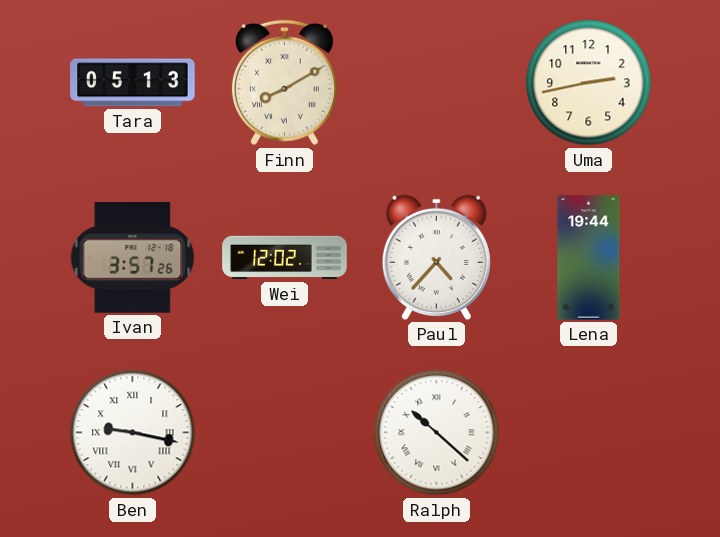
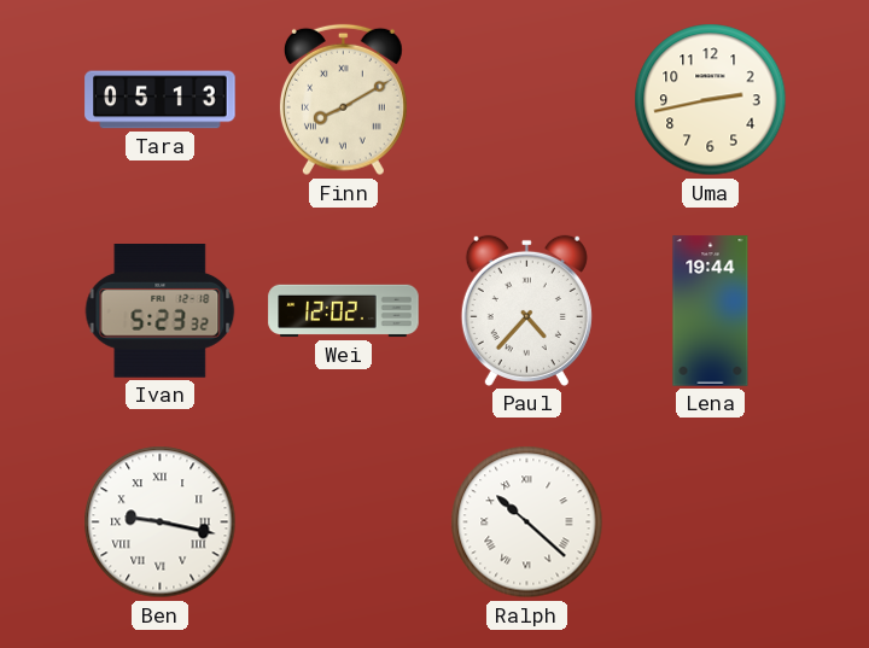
Ivan: 3:57 -> 5:23 (161, 311)
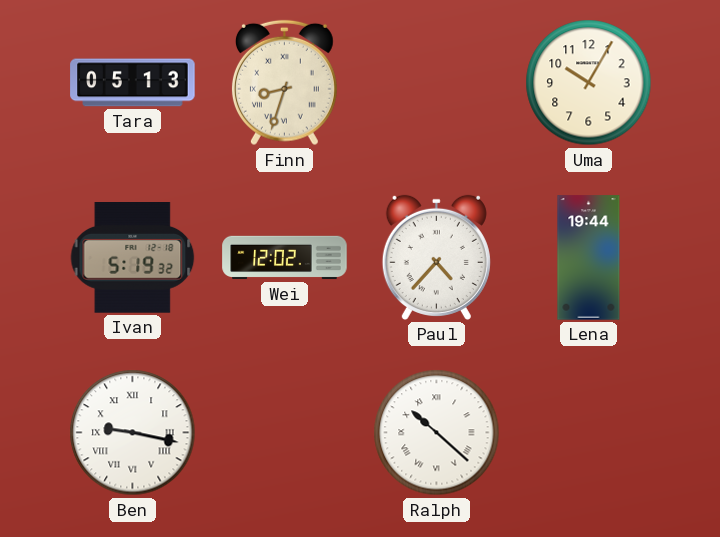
Finn: 8:10 -> 8:33 (284, 83)
Uma: 2:43 -> 10:05 (589, 83)
Ivan: 5:23 -> 5:19 (133, 258)
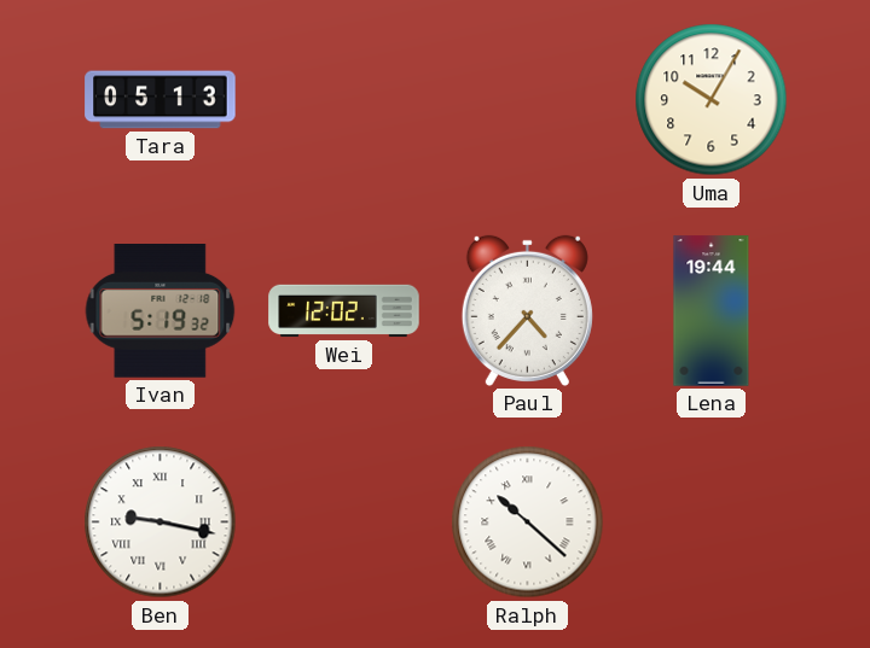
Finn: 8:33 -> none (284, 83)
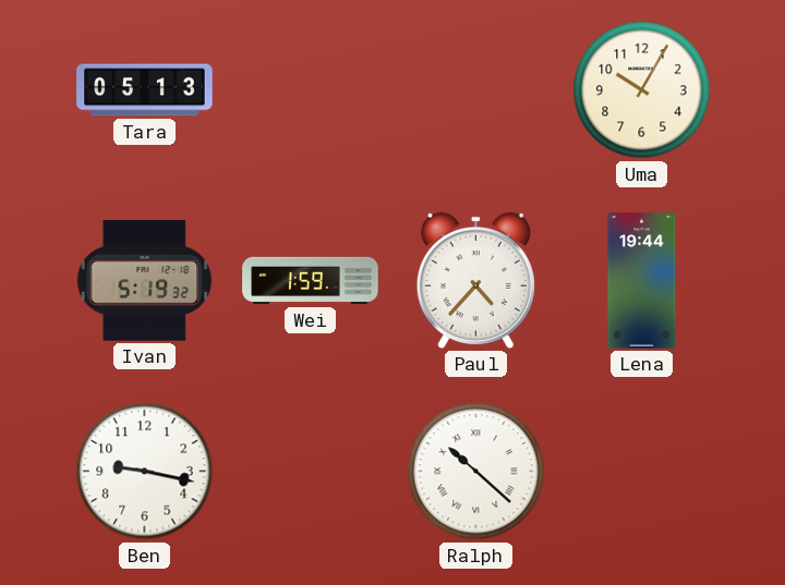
Wei: 12:02 -> 1:59 (311, 281)
Ben numerals: Roman -> Arabic (145, 472)
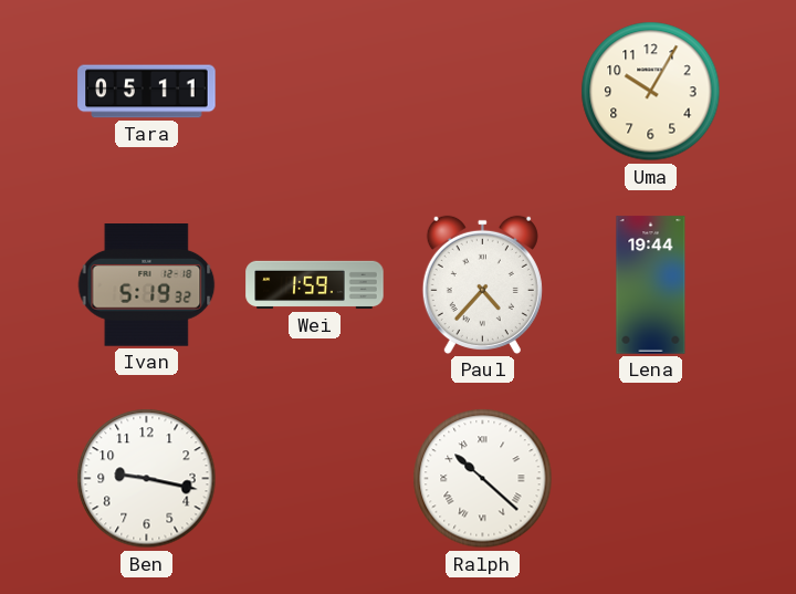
Tara: 05:13 -> 05:11 (147, 92)
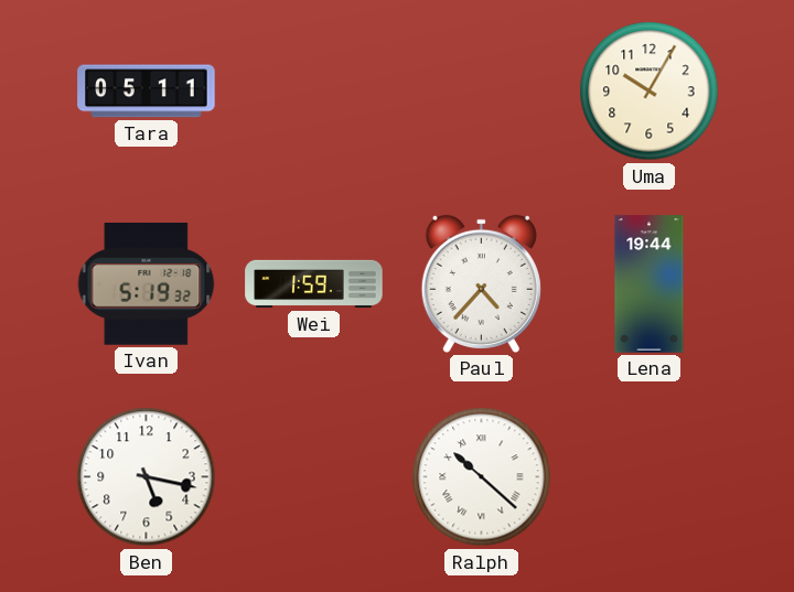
Ben: 9:17 -> 5:17 (147, 477)
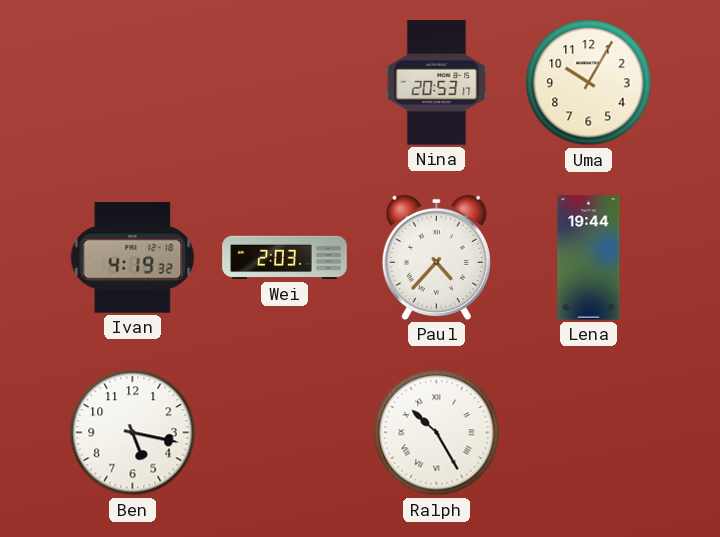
Tara: 05:11 -> none (147, 92)
Nina: none -> 20:53 (437, 83)
Ivan: 5:19 -> 4:19 (133, 258)
Wei: 1:59 -> 2:03 (285, 258)
Ralph: 10:22 -> 10:25 (437, 433)
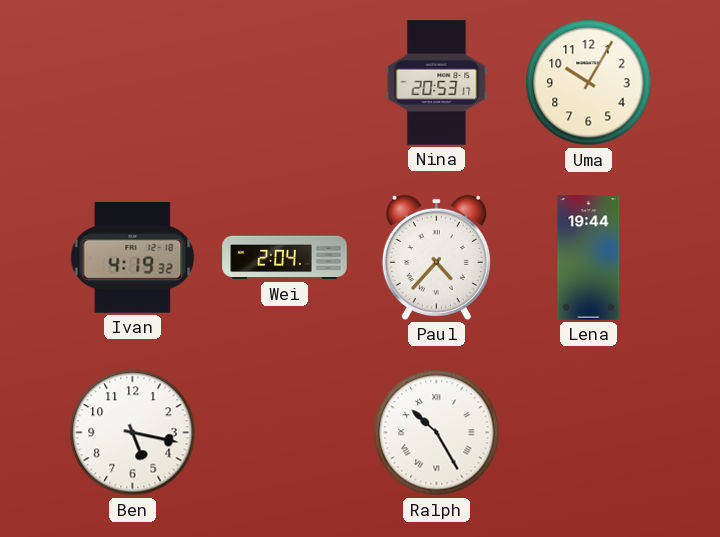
Wei: 2:03 -> 2:04 (285, 258)
